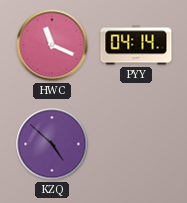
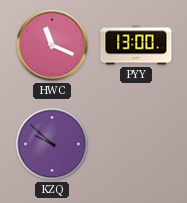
PYY: 04:14 -> 13:00 (136, 45)
KZQ: 4:52 -> 9:52 (52, 144)
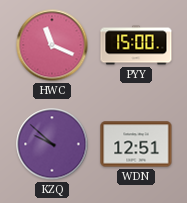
PYY: 13:00 -> 15:00 (136, 45)
WDN: none -> 12:51 (136, 144)
